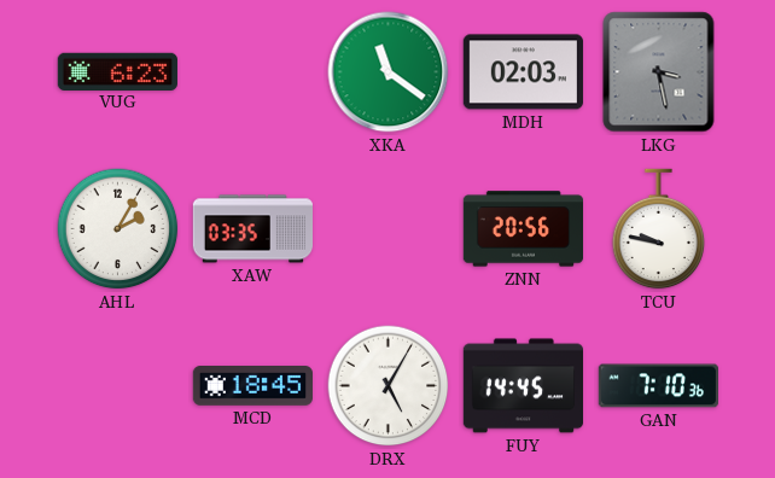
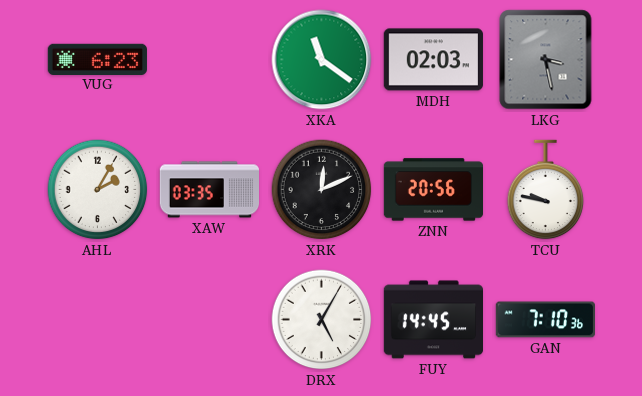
XRK: none -> 12:11 (322, 190)
MCD: 18:45 -> none (252, 386)
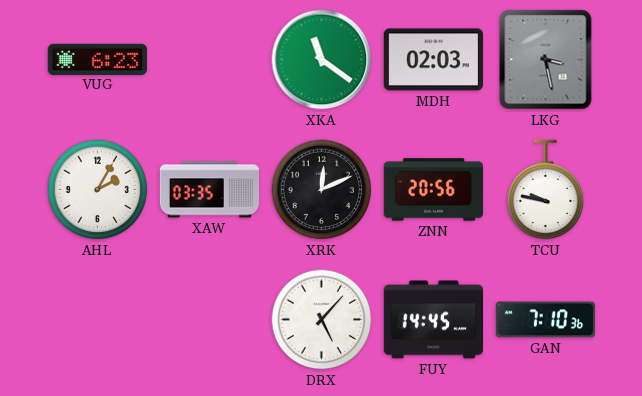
DRX: 5:05 -> 5:07 (322, 320)
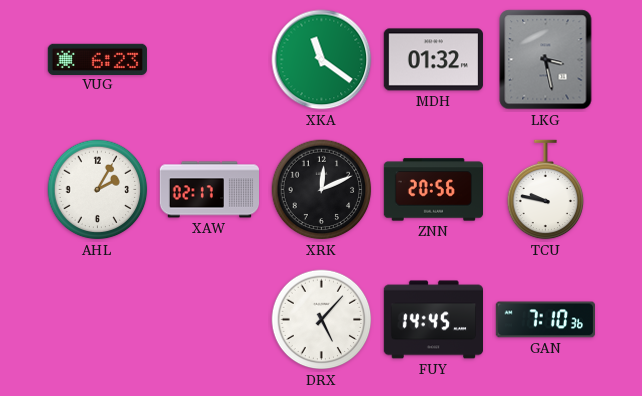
MDH: 02:03 -> 01:32 (433, 60)
XAW: 03:35 -> 02:17 (209, 190)
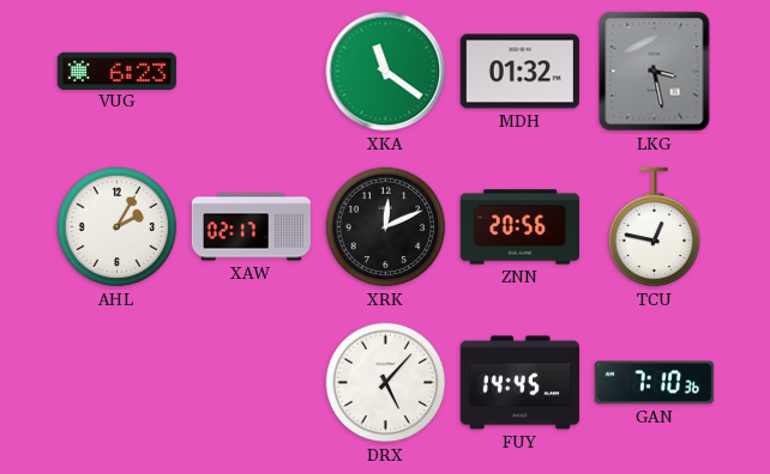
TCU: 9:47 -> 12:47 (655, 227)
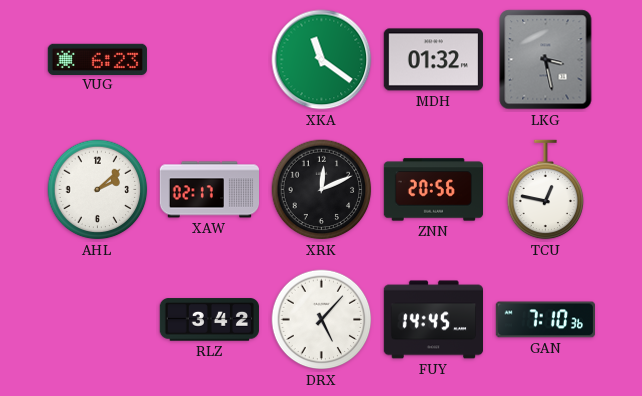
AHL: 2:05 -> 2:08 (98, 190)
RLZ: none -> 3:42 (209, 320)
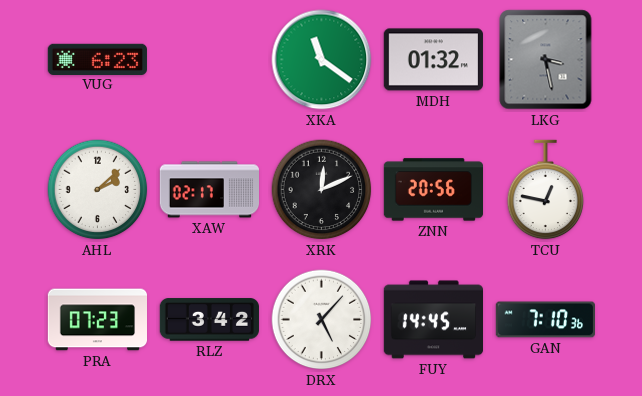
PRA: none -> 07:23 (97, 320)
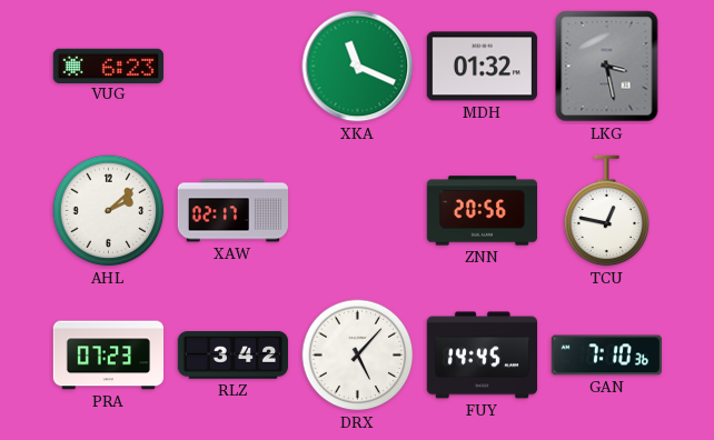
XKA: 11:21 -> 11:19 (358, 67)
XRK: 12:11 -> none (322, 190)
